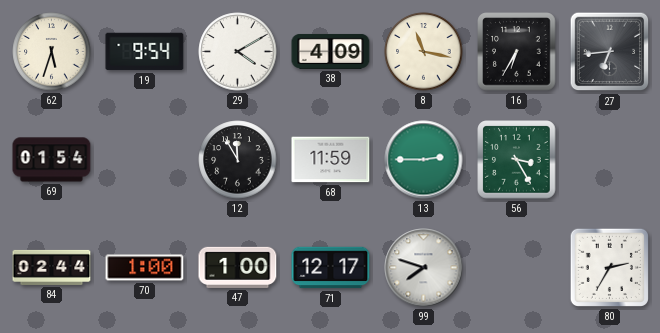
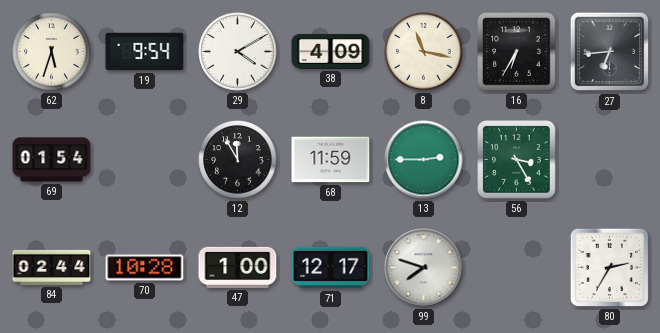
70: 1:00 -> 10:28 (145, 268)
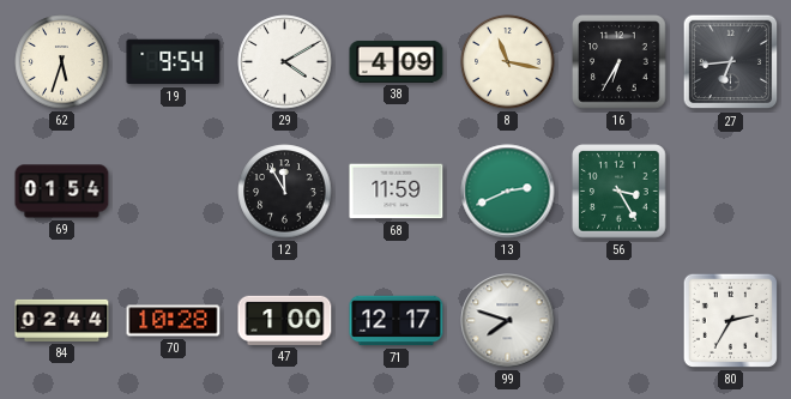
13: 2:45 -> 2:41 (508, 192)
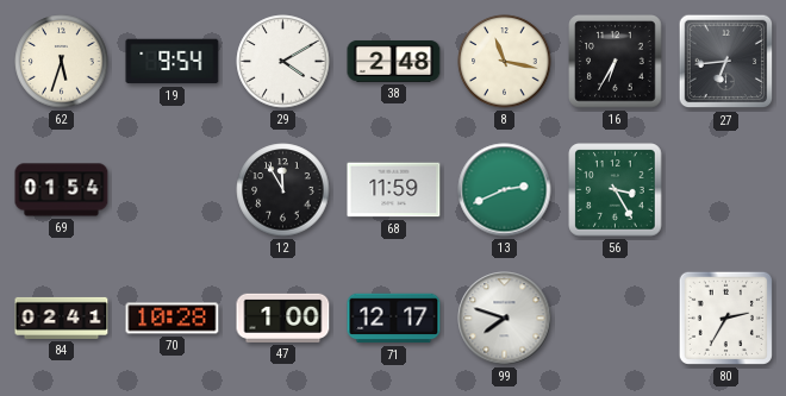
38: 4:09 -> 2:48 (394, 61)
84: 02:44 -> 02:41 (62, 318)
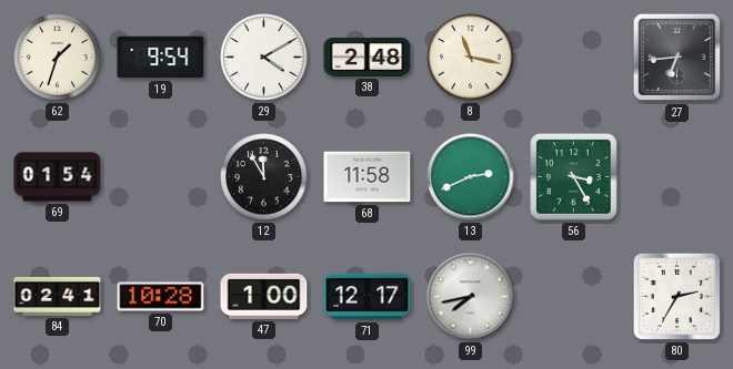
62: 5:33 -> 1:33 (58, 58)
16: 6:35 -> none (616, 62)
68: 11:59 -> 11:58 (368, 177)
99: 7:48 -> 7:43 (471, 297)
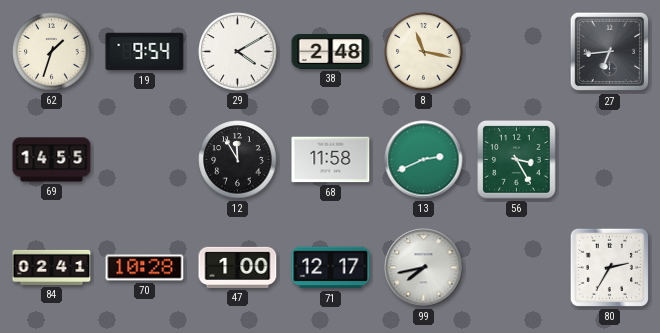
69: 01:54 -> 14:55 (52, 160)
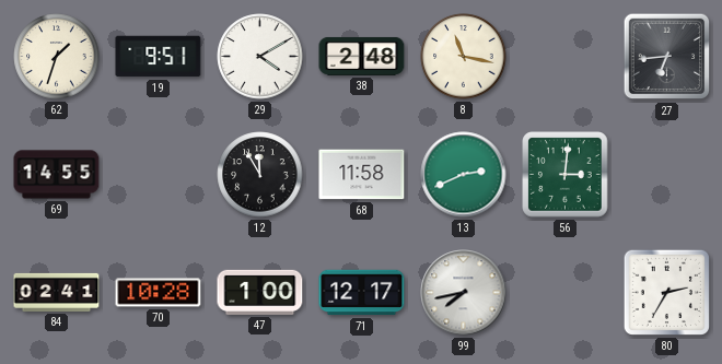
19: 9:54 -> 9:51 (159, 57)
56: 3:25 -> 3:01 (566, 175)
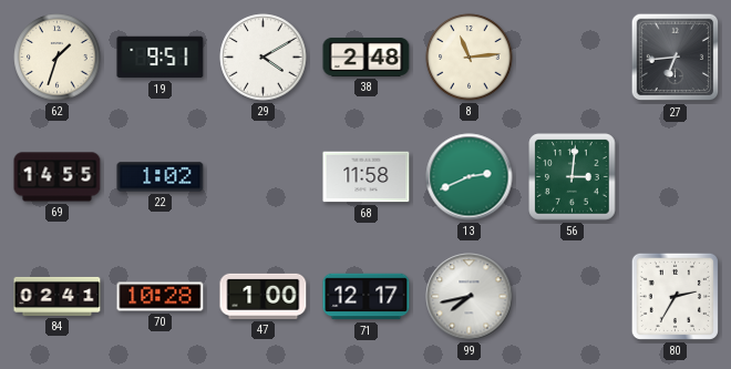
8: 11:17 -> 11:14 (470, 58)
22: none -> 1:02 (161, 177)
12: 11:55 -> none (260, 175)
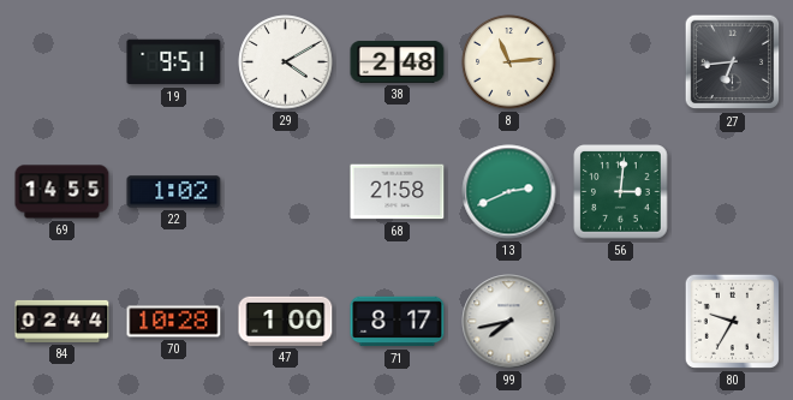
62: 1:33 -> none (58, 58)
68: 11:58 -> 21:58 (398, 192)
84: 02:41 -> 02:44 (62, 321)
71: 12:17 -> 8:17 (398, 322)
80: 2:35 -> 9:35 (732, 321)
